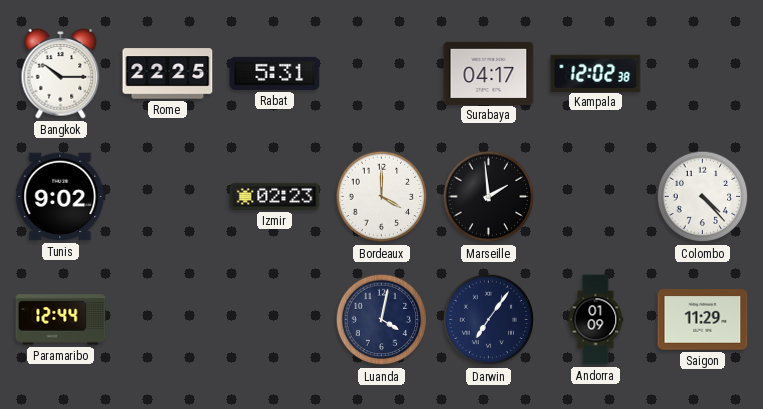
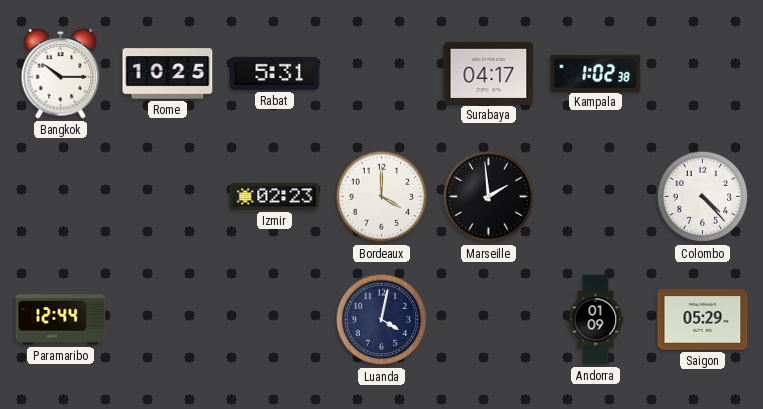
Rome: 22:25 -> 10:25 (168, 74)
Kampala: 12:02 -> 1:02 (596, 73)
Tunis: 9:02 -> none (61, 197)
Darwin: 7:06 -> none (489, 320)
Saigon: 11:29 -> 05:29 (703, 320)
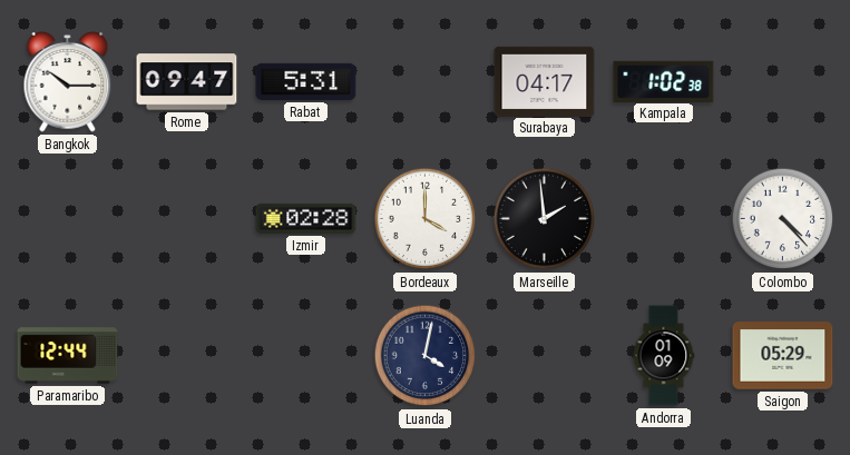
Rome: 10:25 -> 09:47 (187, 82)
Izmir: 02:23 -> 02:28 (306, 218)
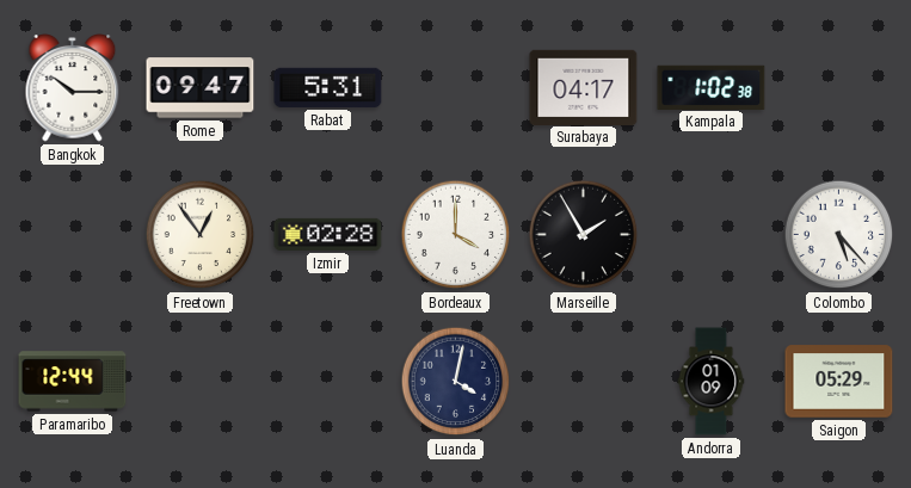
Freetown: none -> 12:54 (201, 235)
Marseille: 1:59 -> 1:55 (584, 235)
Colombo: 4:23 -> 5:23 (839, 235)
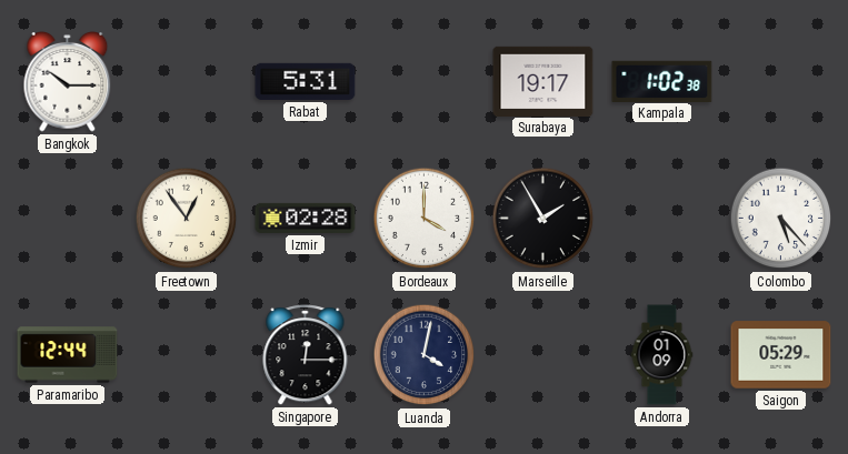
Rome: 09:47 -> none (201, 88)
Surabaya: 04:17 -> 19:17 (543, 81)
Singapore: none -> 12:15 (306, 355)
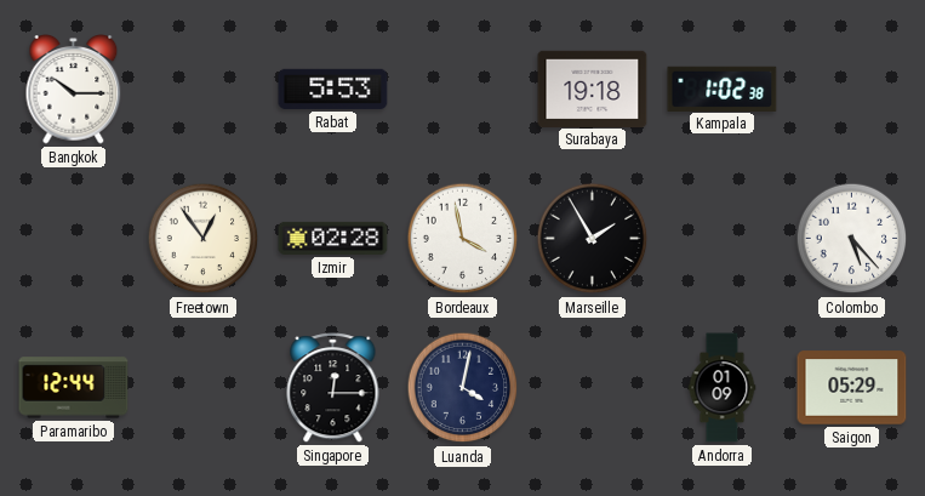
Rabat: 5:31 -> 5:53 (333, 89)
Surabaya: 19:17 -> 19:18 (593, 89)
Bordeaux: 4:00 -> 3:58 (463, 239)
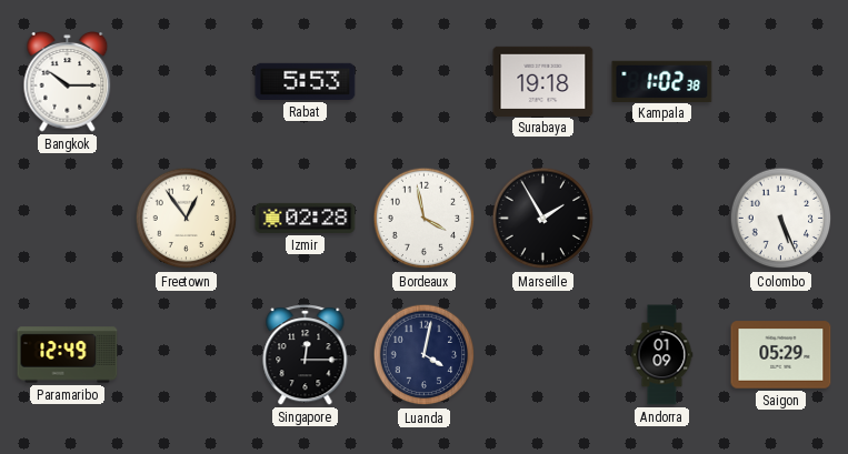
Colombo: 5:23 -> 5:26 (781, 219)
Paramaribo: 12:44 -> 12:49 (68, 355)
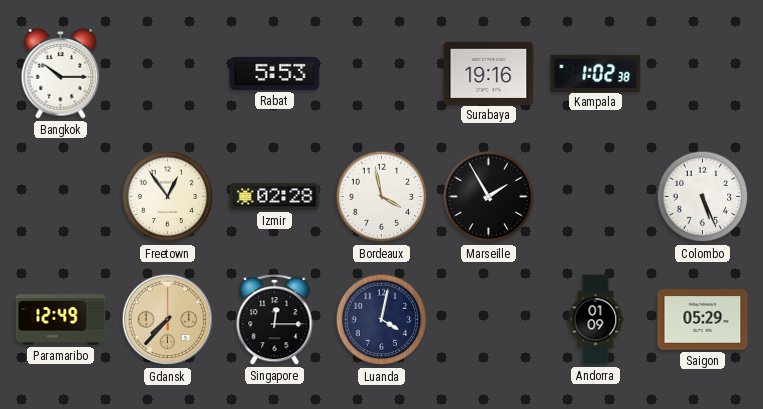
Surabaya: 19:18 -> 19:16 (489, 73)
Gdansk: none -> 7:37 (168, 320)
